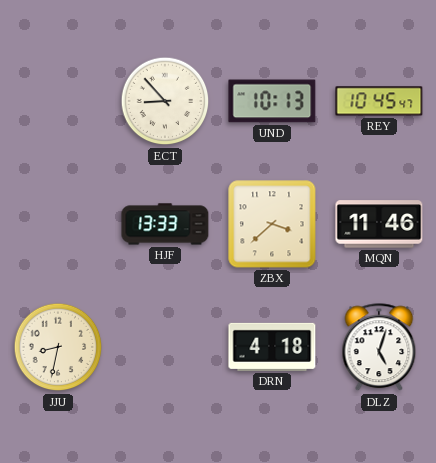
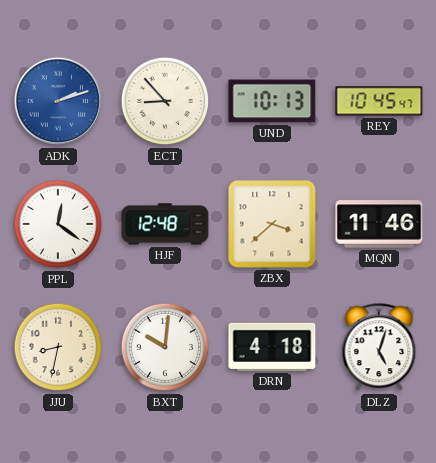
ADK: none -> 2:12 (58, 101)
PPL: none -> 12:21 (58, 224)
HJF: 13:33 -> 12:48 (165, 224)
BXT: none -> 10:01 (165, 347)
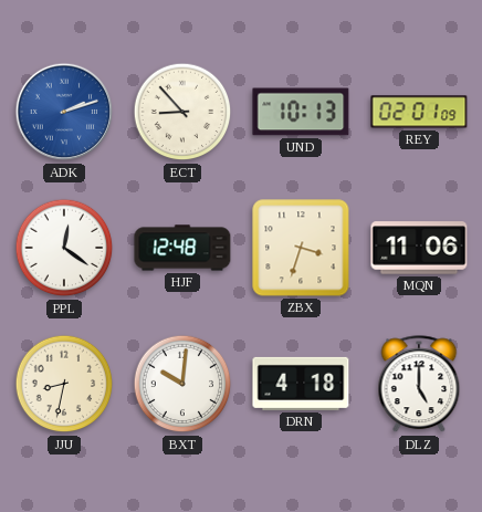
REY: 10:45 -> 02:01 (419, 112)
ZBX: 3:38 -> 3:33 (301, 248)
MQN: 11:46 -> 11:06 (419, 248)
DLZ: 5:03 -> 5:00 (419, 385)
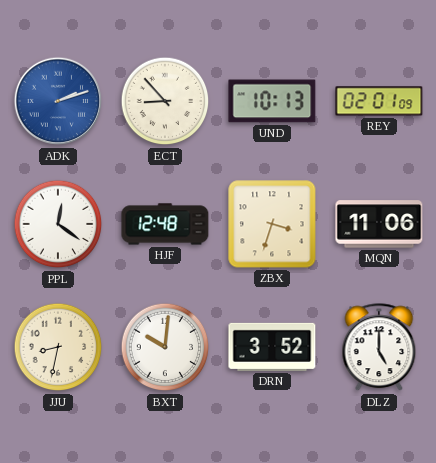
DRN: 4:18 -> 3:52 (272, 347)
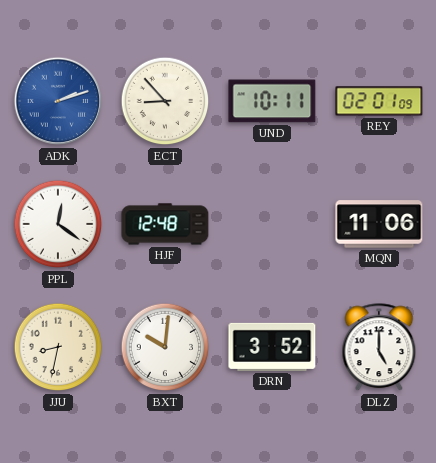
UND: 10:13 -> 10:11 (272, 101)
ZBX: 3:33 -> none (272, 224)
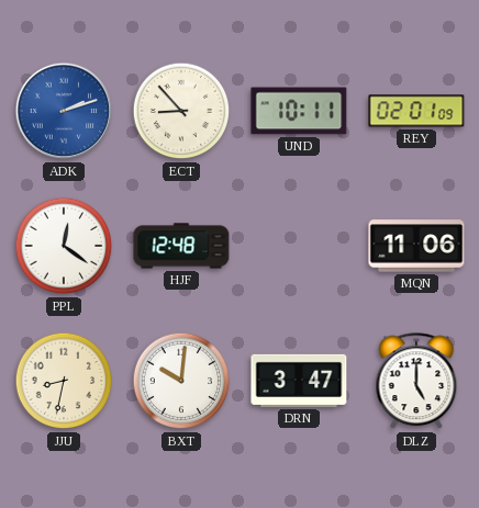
DRN: 3:52 -> 3:47 (299, 381)
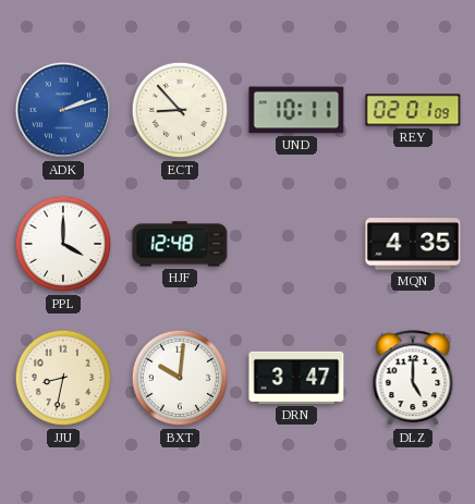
PPL: 12:21 -> 4:00 (63, 244)
MQN: 11:06 -> 4:35 (413, 244)
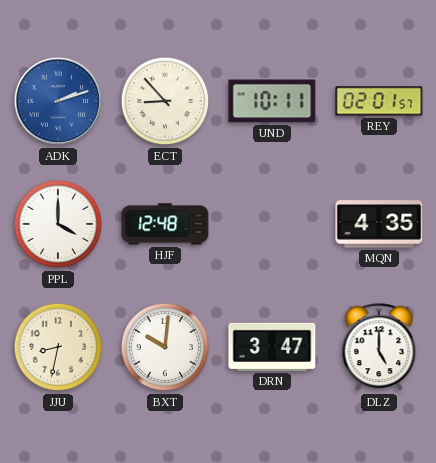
REY: 02:01:09 -> 02:01:57 (379, 101)
